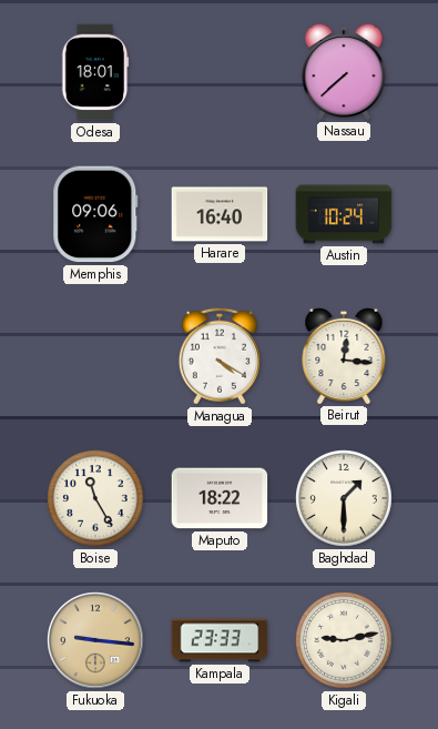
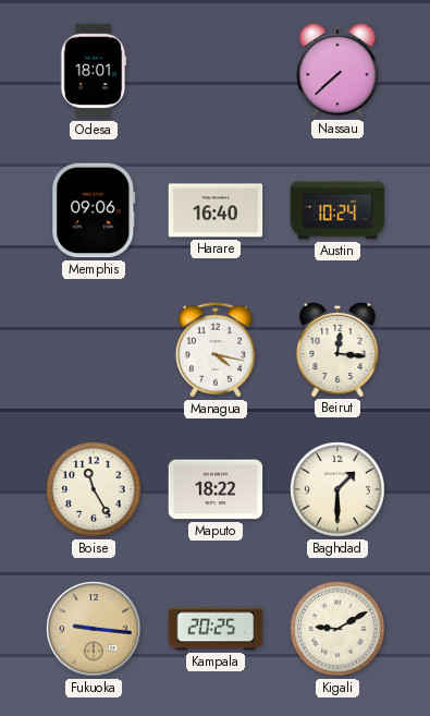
Managua: 4:20 -> 4:17 (216, 350)
Kampala: 23:33 -> 20:25 (216, 629)
Kigali: 9:13 -> 9:10 (337, 629)
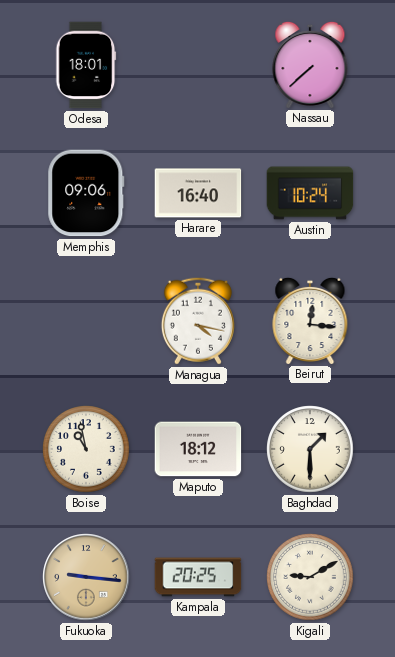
Boise: 11:25 -> 10:58 (86, 449)
Maputo: 18:22 -> 18:12 (198, 449)
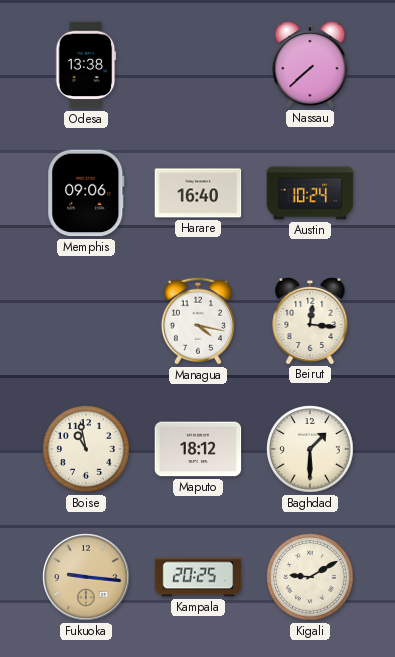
Odesa: 18:01 -> 13:38 (86, 65)
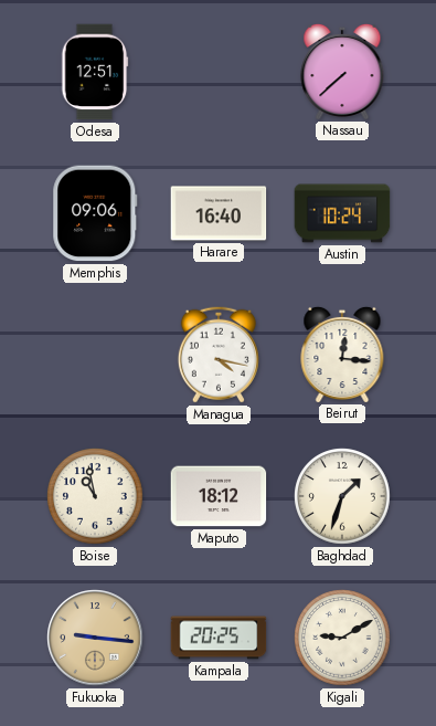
Odesa: 13:38 -> 12:51 (95, 72)
Baghdad: 1:30 -> 1:33 (342, 496)
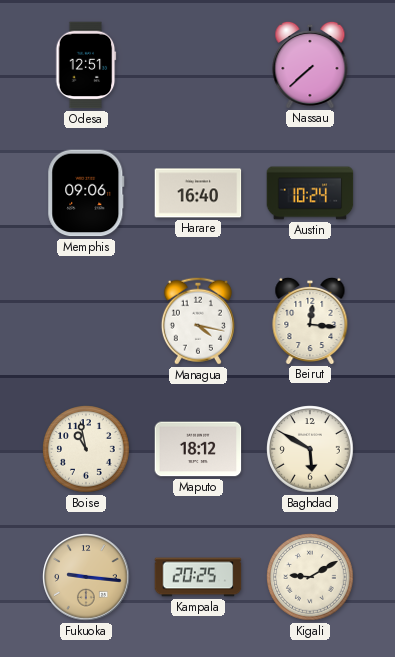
Baghdad: 1:33 -> 5:50 (310, 449)
